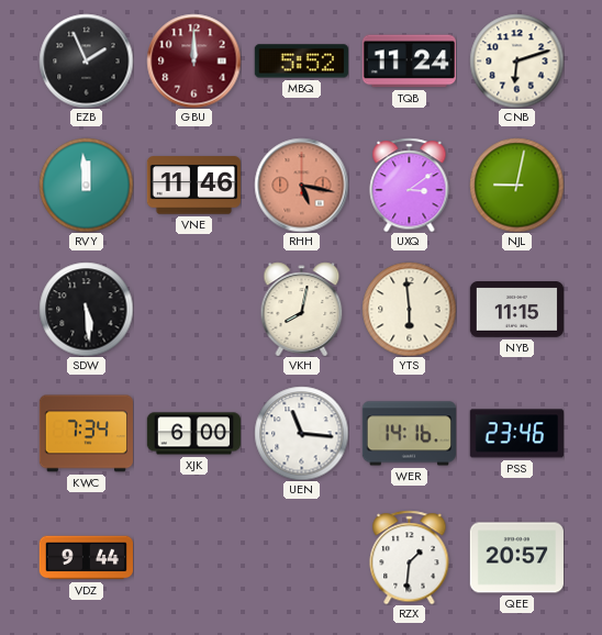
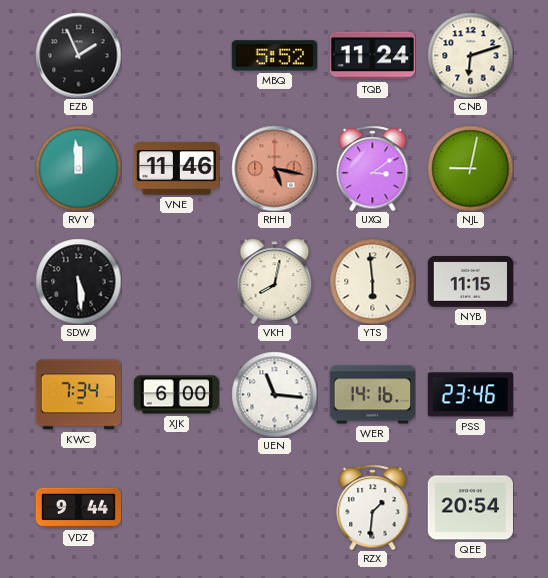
GBU: 12:00 -> none (193, 60)
QEE: 20:57 -> 20:54 (470, 508)
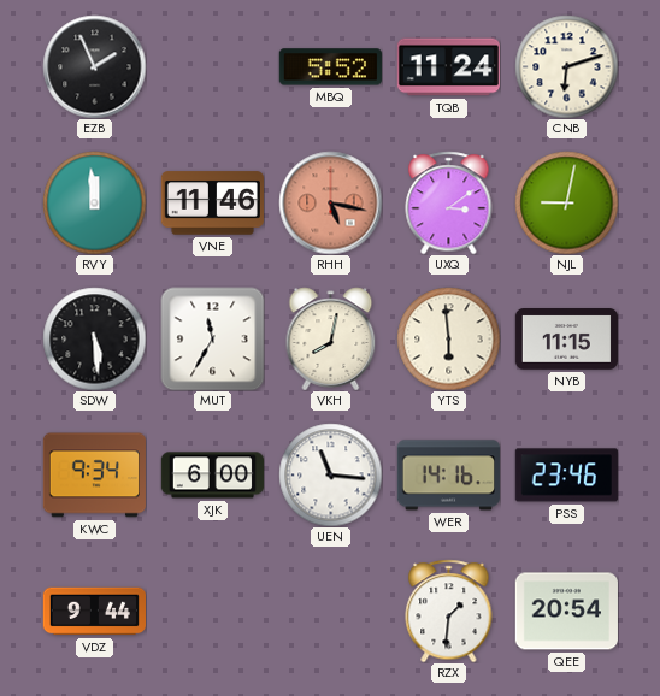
MUT: none -> 11:35 (212, 338)
KWC: 7:34 -> 9:34 (94, 476)
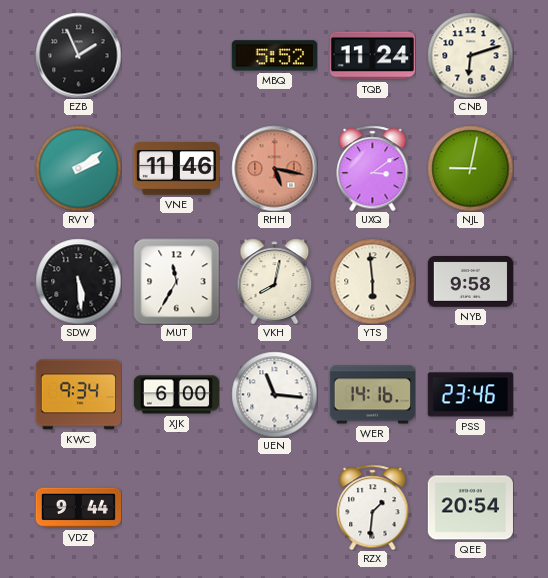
RVY: 11:59 -> 2:09 (78, 168)
NYB: 11:15 -> 9:58 (470, 282)
